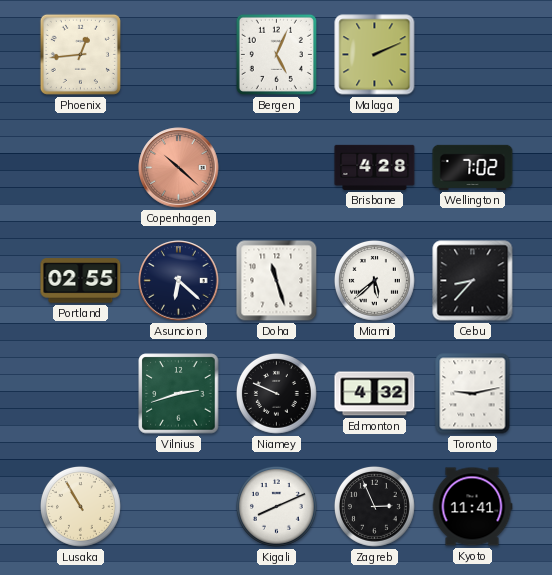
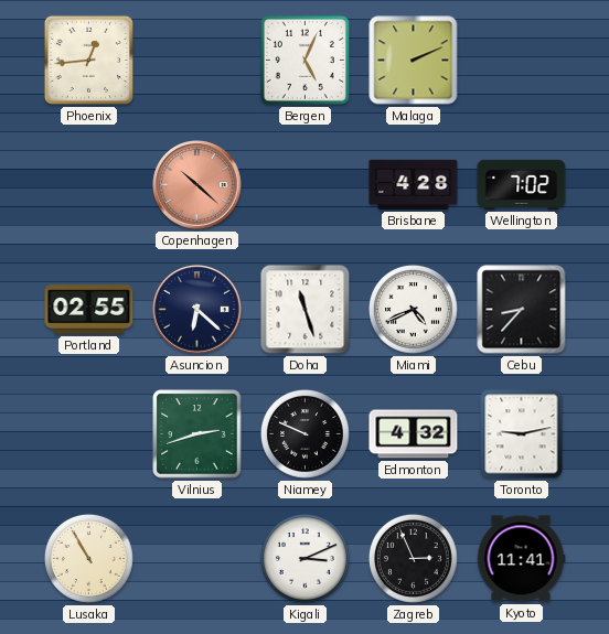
Miami: 5:38 -> 4:41 (413, 309)
Kigali: 8:11 -> 3:11 (304, 558)
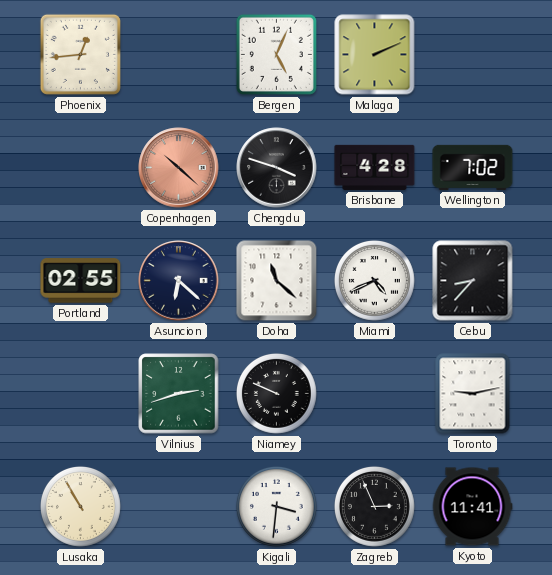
Chengdu: none -> 3:48 (277, 168)
Doha: 11:27 -> 11:22 (277, 281)
Edmonton: 4:32 -> none (414, 434)
Kigali: 3:11 -> 3:31 (276, 506)
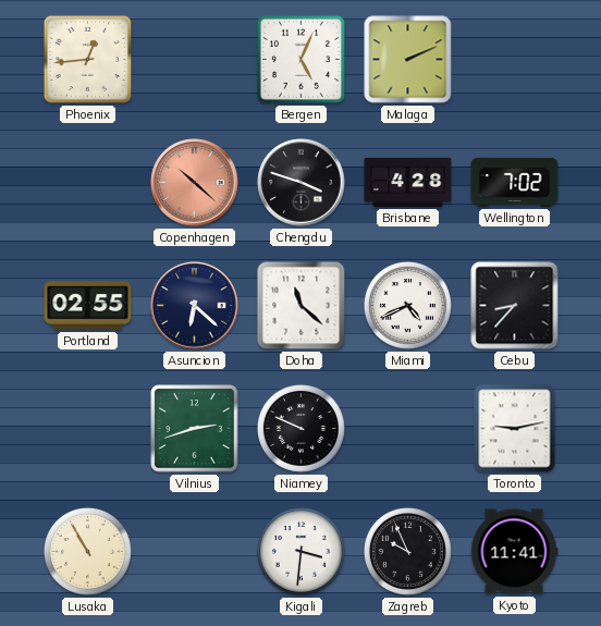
Zagreb: 2:56 -> 9:56 (407, 551)
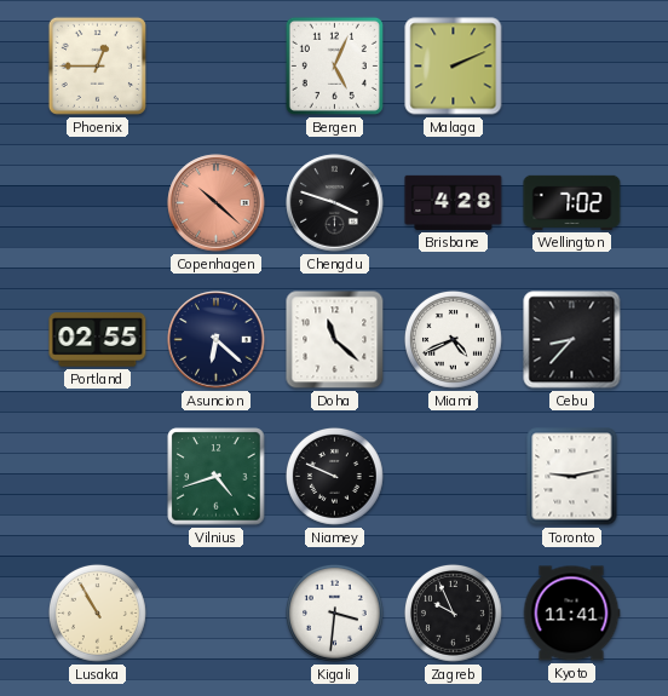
Phoenix: 12:44 -> 12:45 (97, 65)
Vilnius: 2:42 -> 4:42 (217, 477)
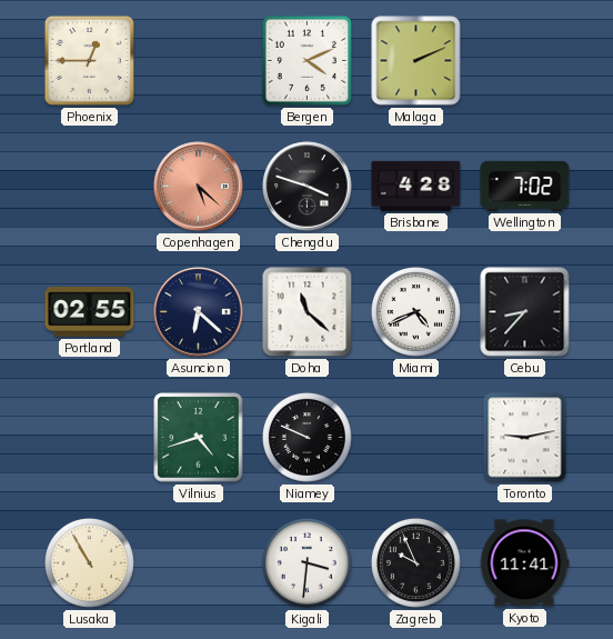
Bergen: 5:04 -> 4:11 (306, 60)
Copenhagen: 10:22 -> 5:22 (199, 187)
